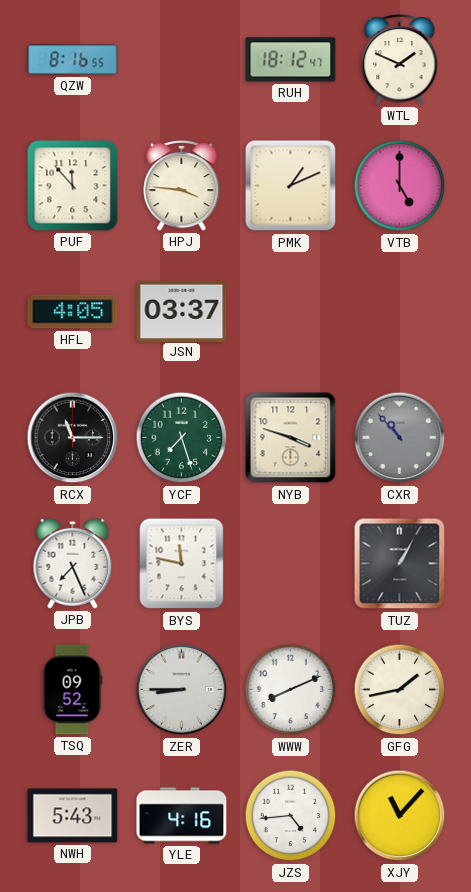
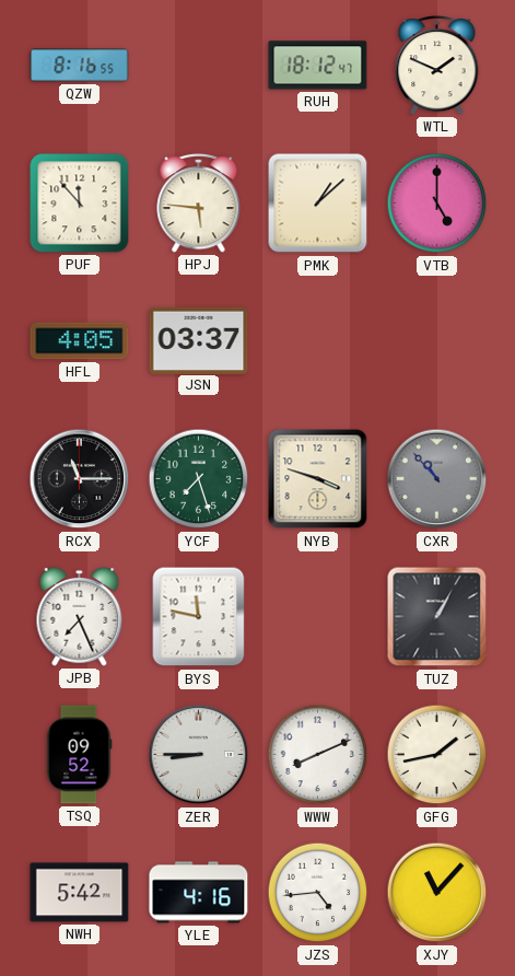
HPJ: 3:46 -> 5:46 (199, 202)
PMK: 1:11 -> 1:08 (318, 204)
NWH: 5:43 -> 5:42 (80, 893)
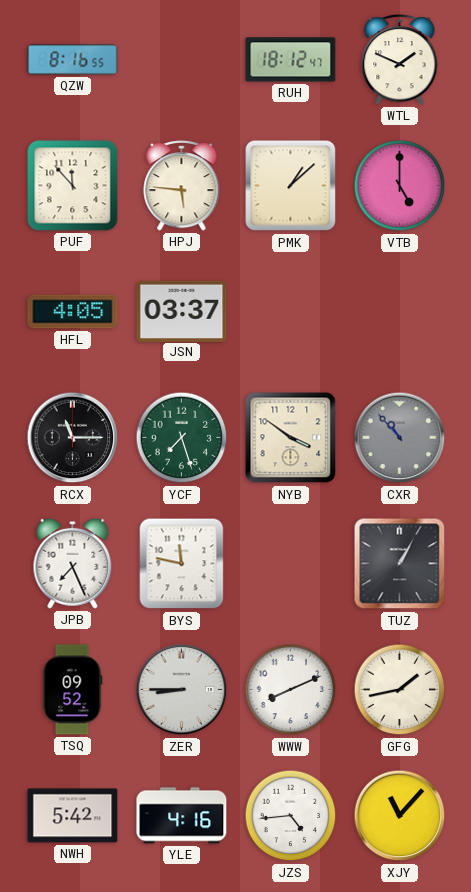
NYB: 3:48 -> 3:51 (291, 438)
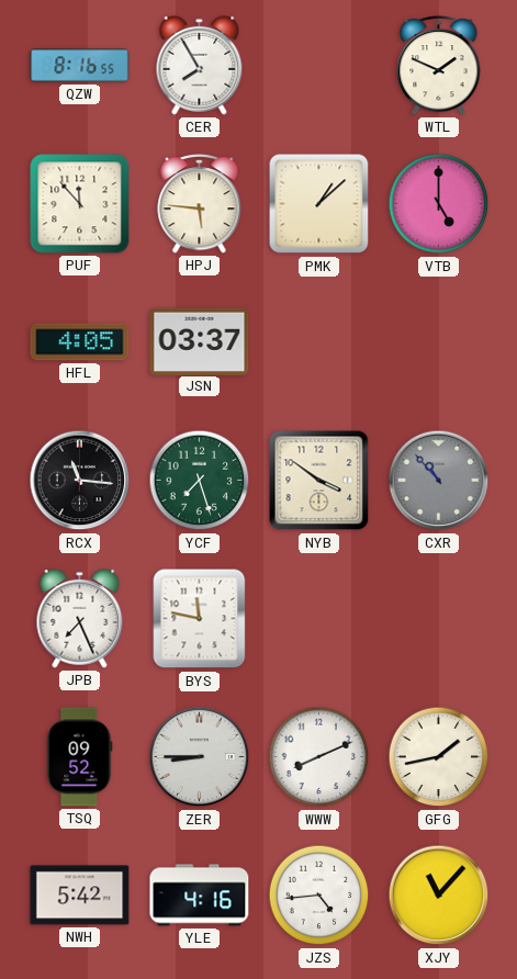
CER: none -> 7:55 (200, 65)
RUH: 18:12 -> none (291, 60)
RCX: 11:15 -> 11:16 (80, 481)
TUZ: 1:05 -> none (400, 564)
